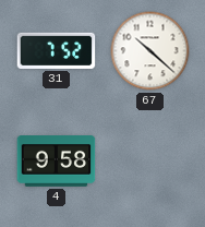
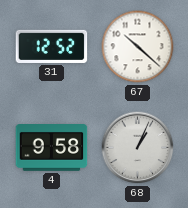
31: 7:52 -> 12:52 (52, 46)
68: none -> 1:04 (138, 148)
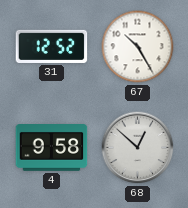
67: 10:22 -> 10:25 (138, 47)
68: 1:04 -> 12:52 (138, 148)
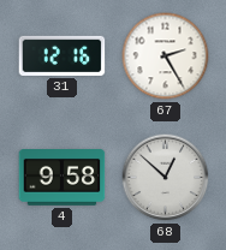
31: 12:52 -> 12:16 (63, 55)
67: 10:25 -> 2:25 (166, 56)
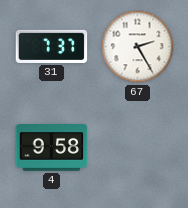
31: 12:16 -> 7:37 (52, 46)
68: 12:52 -> none (166, 178)
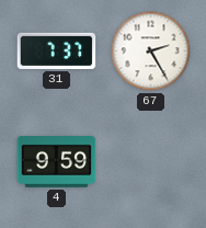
4: 9:58 -> 9:59 (57, 162)
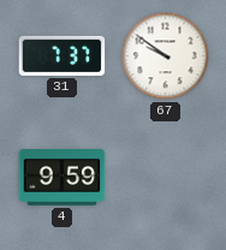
67: 2:25 -> 9:51 (166, 56)
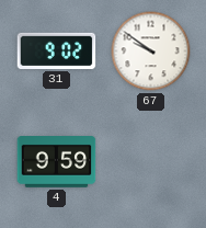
31: 7:37 -> 9:02 (57, 50)
